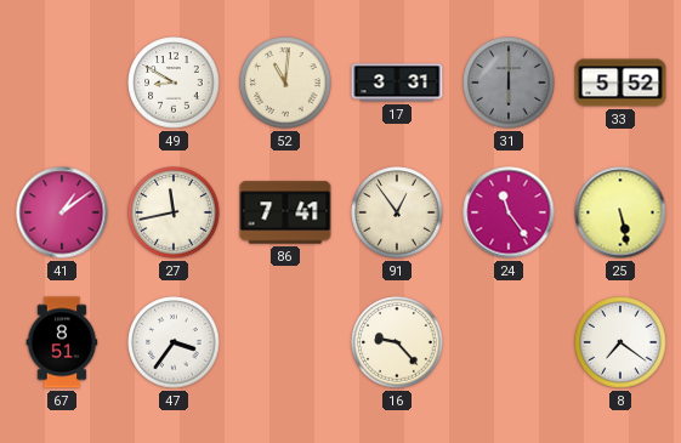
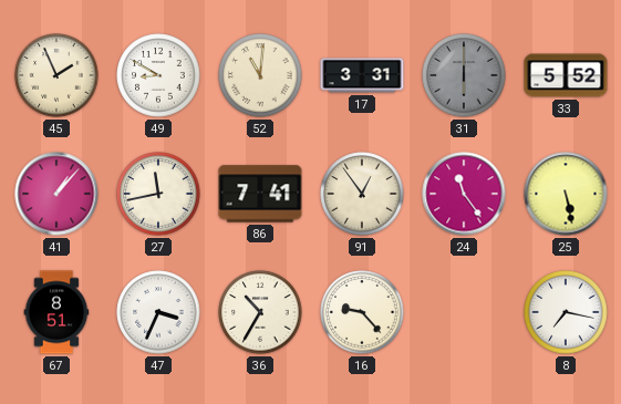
45: none -> 1:56 (56, 75)
41: 1:09 -> 1:07 (56, 194)
47: 3:36 -> 3:34 (158, 312)
36: none -> 10:35 (260, 312)
8: 7:21 -> 7:17 (566, 312)
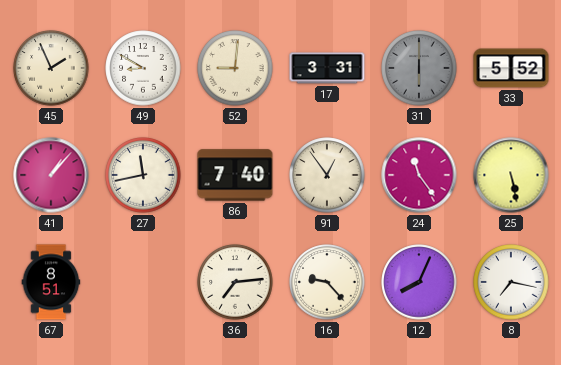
52: 11:01 -> 9:01 (235, 68)
86: 7:41 -> 7:40 (235, 175)
47: 3:34 -> none (158, 312)
36: 10:35 -> 7:14 (235, 282)
12: none -> 8:04 (419, 282)
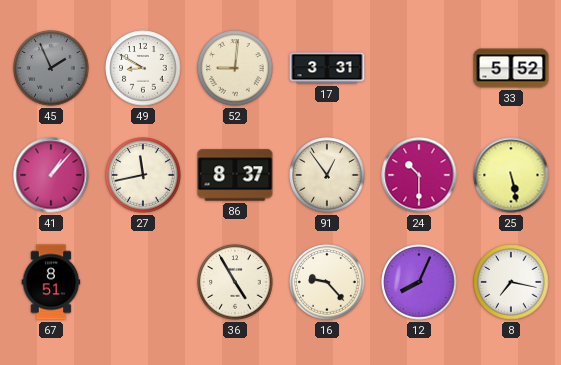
45 dial: cream -> grey (51, 68)
31: 6:00 -> none (419, 68)
86: 7:40 -> 8:37 (235, 175)
24: 11:24 -> 10:30 (419, 175)
36: 7:14 -> 4:55 (235, 282)
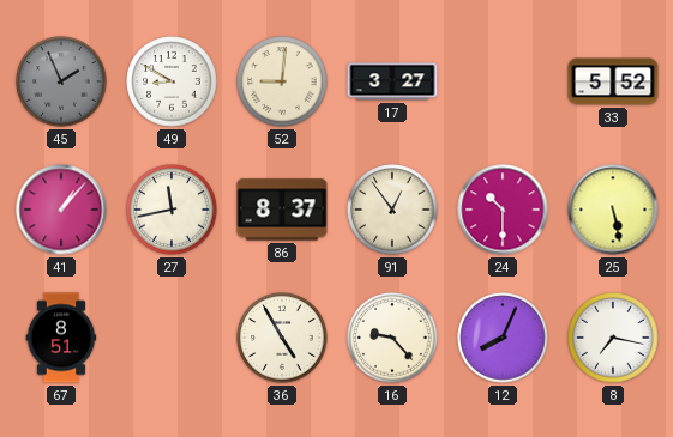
17: 3:31 -> 3:27 (392, 81)
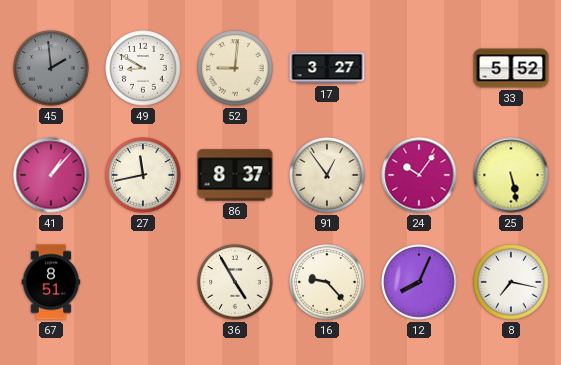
45: 1:56 -> 1:59 (51, 68)
24: 10:30 -> 10:06 (419, 175)
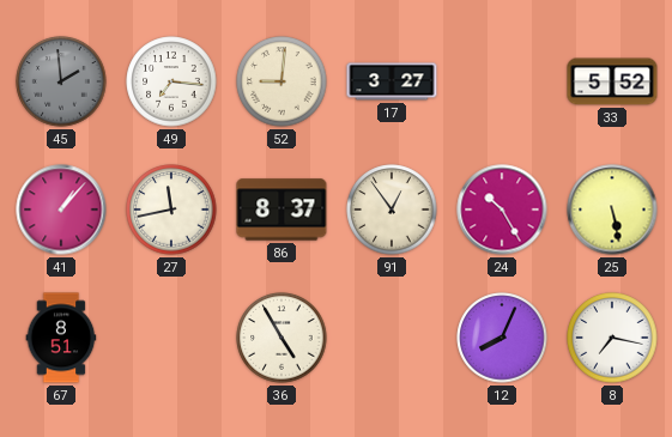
49: 8:50 -> 7:16 (171, 81)
24: 10:06 -> 10:25 (502, 210)
16: 9:23 -> none (327, 282)
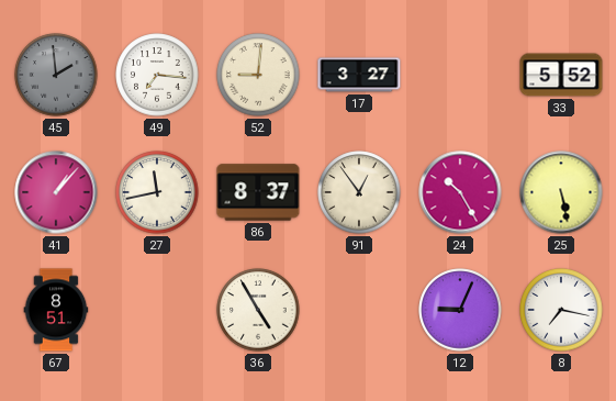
12: 8:04 -> 9:04 (460, 310)
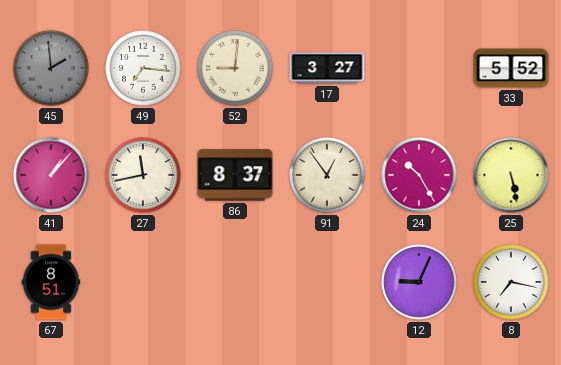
36: 4:55 -> none (258, 310)
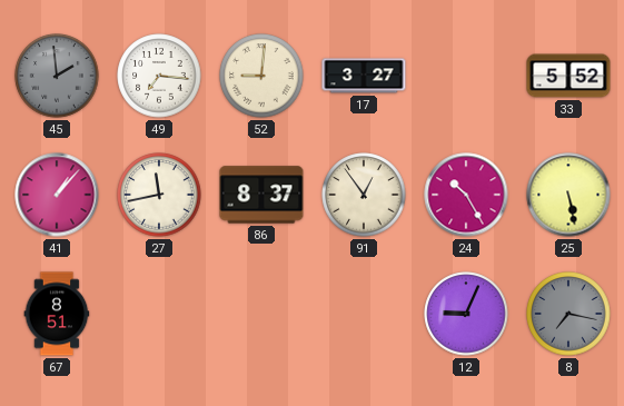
8 dial: white -> grey (568, 314)
